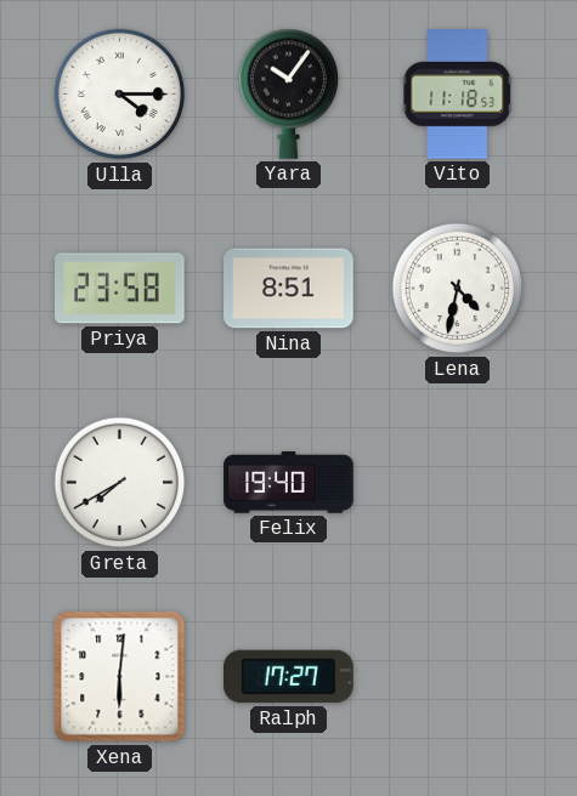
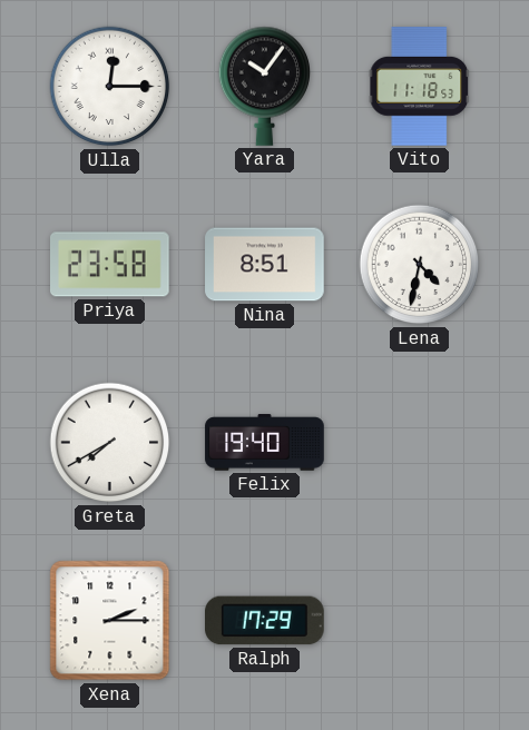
Ulla: 4:15 -> 12:15 (110, 87)
Xena: 6:01 -> 2:15 (110, 621)
Ralph: 17:27 -> 17:29 (265, 621)
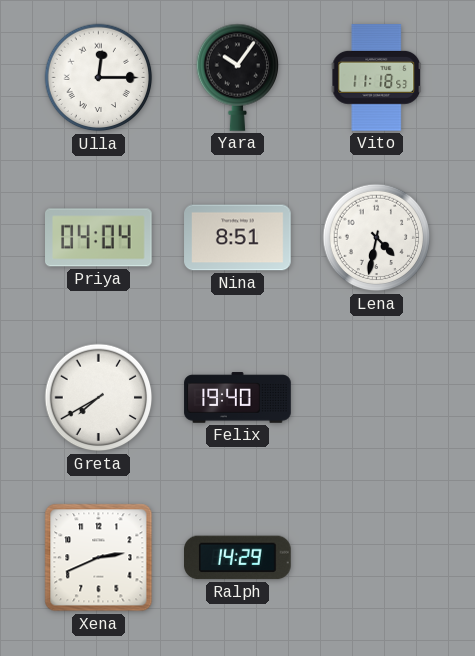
Priya: 23:58 -> 04:04 (99, 238)
Xena: 2:15 -> 2:41 (99, 558)
Ralph: 17:29 -> 14:29 (238, 558)
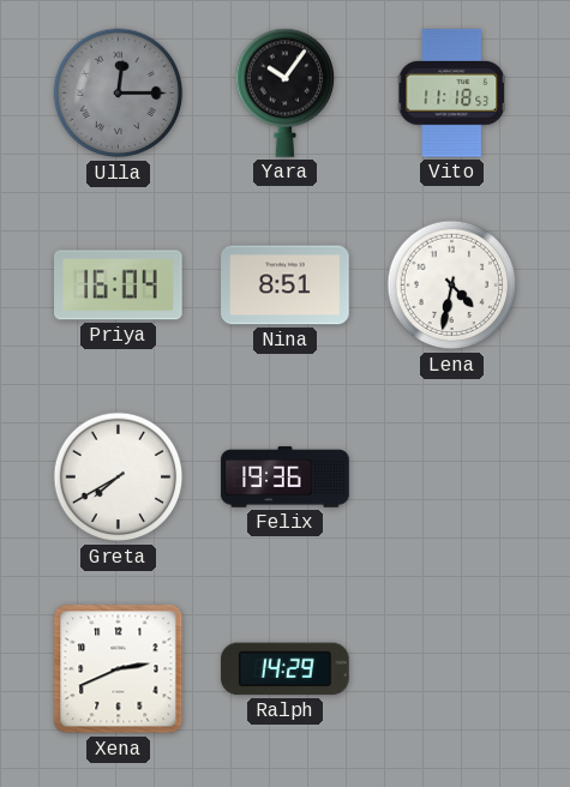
Ulla dial: white -> grey (119, 94)
Priya: 04:04 -> 16:04 (119, 286)
Felix: 19:40 -> 19:36 (286, 477)
